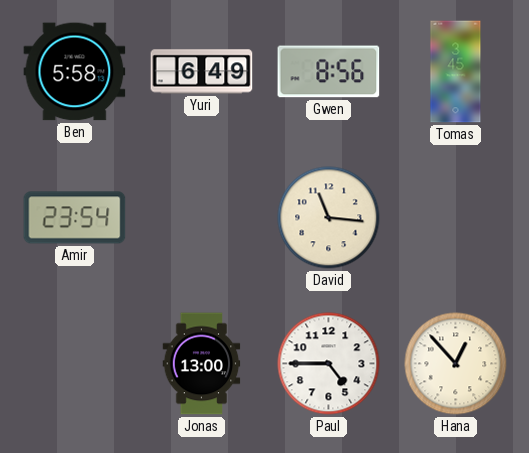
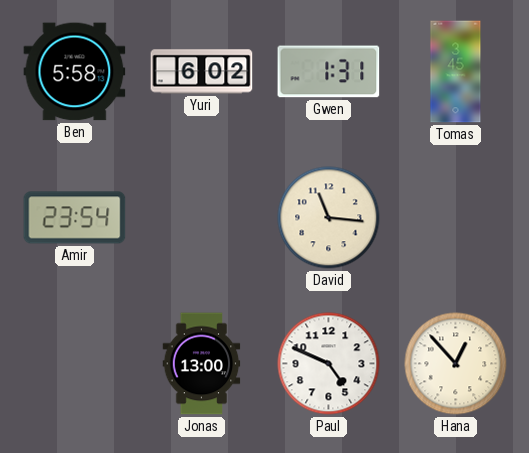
Yuri: 6:49 -> 6:02 (202, 72)
Gwen: 8:56 -> 1:31 (329, 72)
Paul: 4:45 -> 4:49 (329, 364)
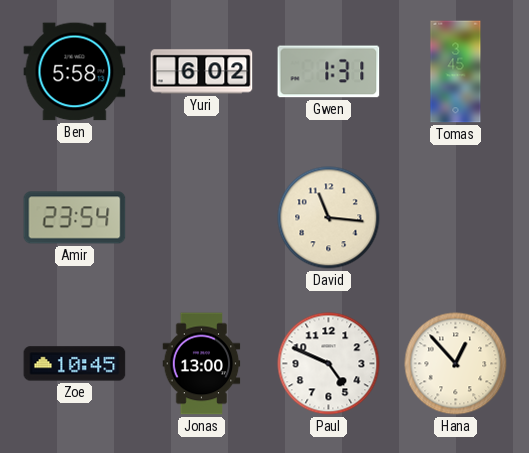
Zoe: none -> 10:45 (75, 364)
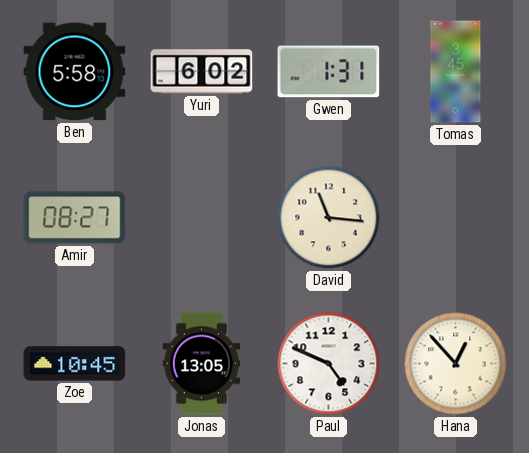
Amir: 23:54 -> 08:27 (75, 218)
Jonas: 13:00 -> 13:05 (202, 364)
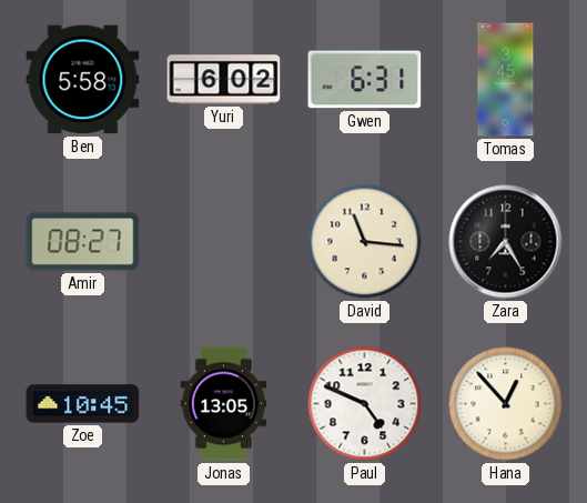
Gwen: 1:31 -> 6:31 (365, 80)
Zara: none -> 7:25 (506, 242)
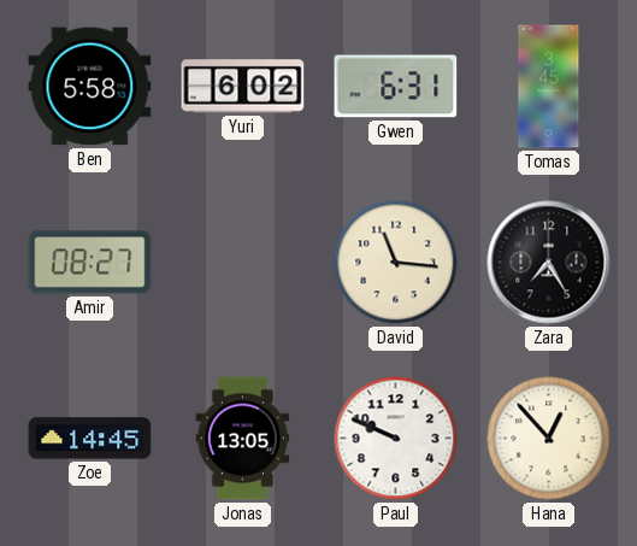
Zoe: 10:45 -> 14:45 (90, 439)
Paul: 4:49 -> 9:49 (396, 439)
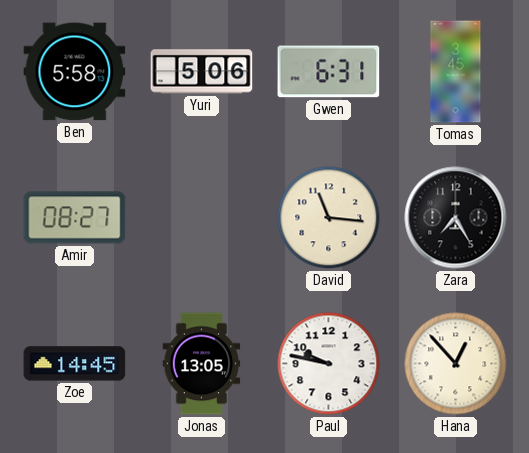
Yuri: 6:02 -> 5:06 (202, 72)
Paul: 9:49 -> 9:47 (329, 364)
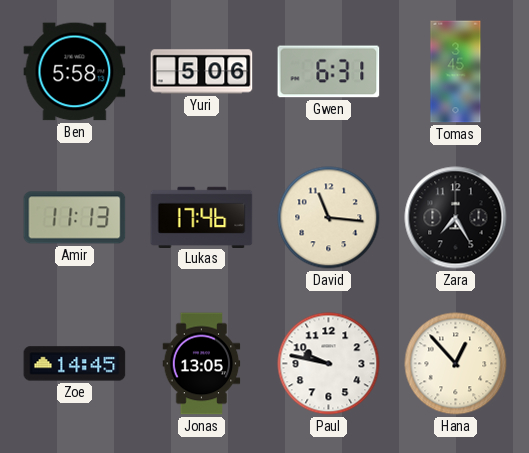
Amir: 08:27 -> 11:13 (75, 218)
Lukas: none -> 17:46 (202, 217)
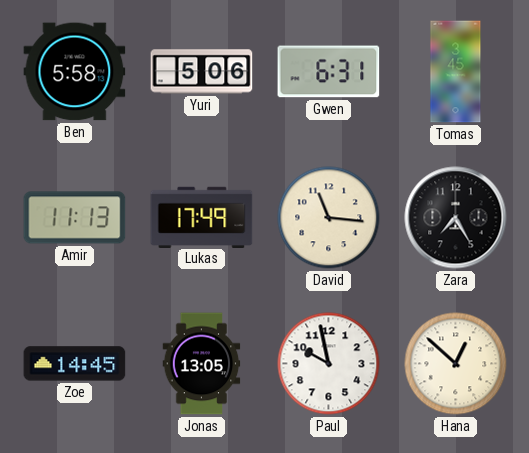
Lukas: 17:46 -> 17:49 (202, 217)
Paul: 9:47 -> 9:58 (329, 364)
Hana: 12:53 -> 12:52 (456, 364)
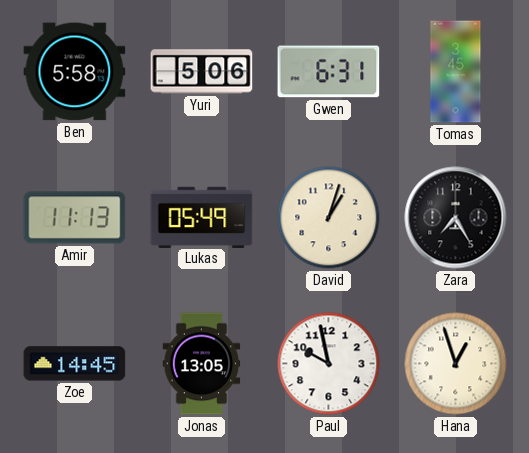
Lukas: 17:49 -> 05:49 (202, 217)
David: 11:16 -> 1:03 (329, 218)
Hana: 12:52 -> 12:57 (456, 364)
